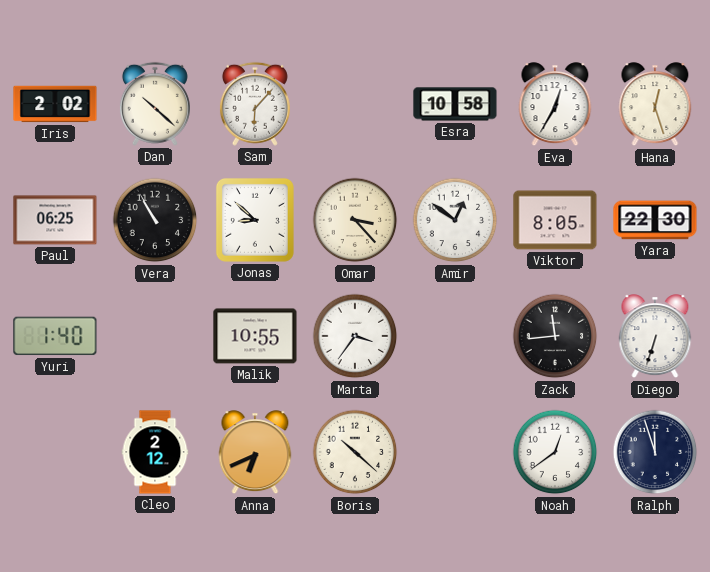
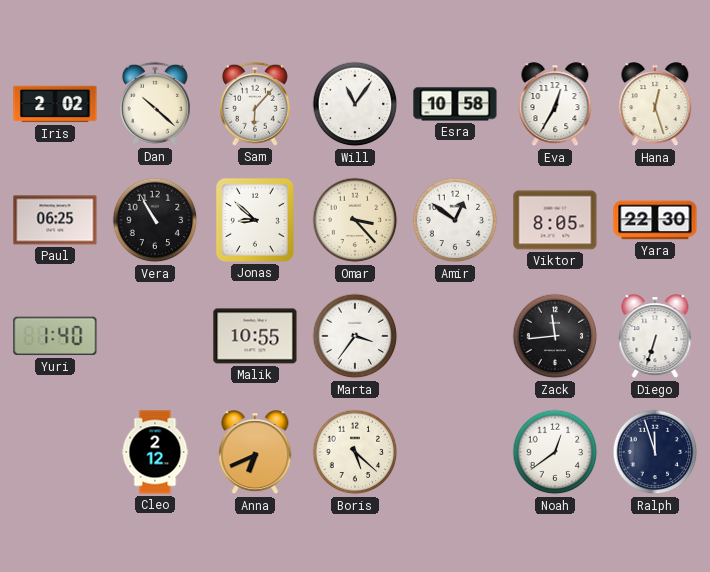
Will: none -> 11:06 (355, 104)
Boris: 10:22 -> 5:22 (355, 452)
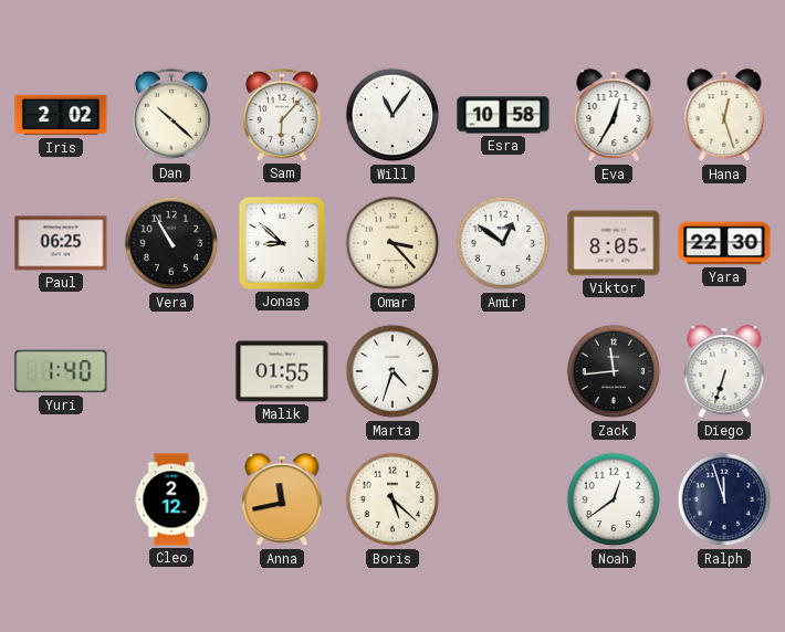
Malik: 10:55 -> 01:55 (282, 371)
Marta: 3:36 -> 4:33 (393, 371)
Anna: 6:41 -> 11:43 (282, 501)
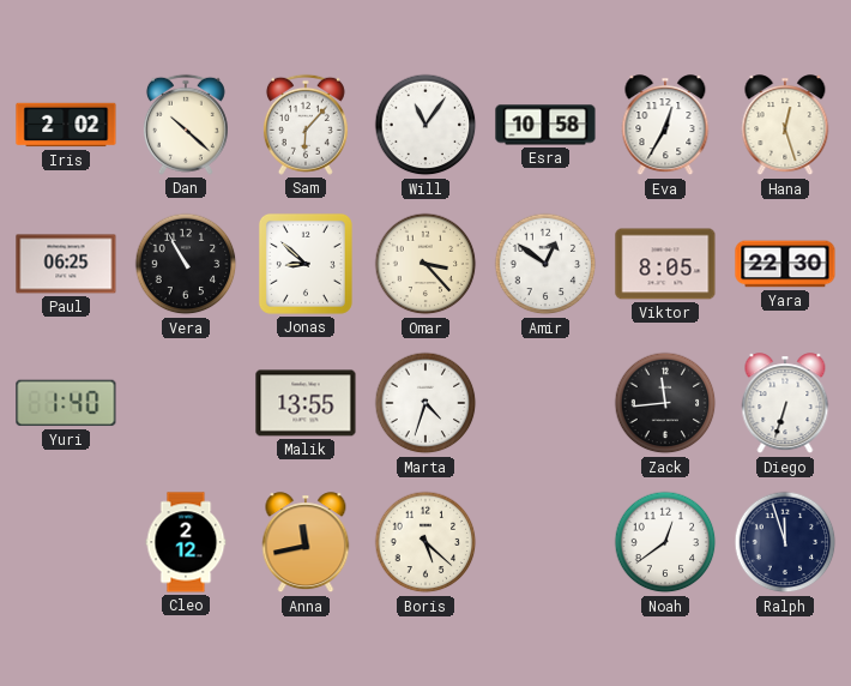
Malik: 01:55 -> 13:55 (306, 403)
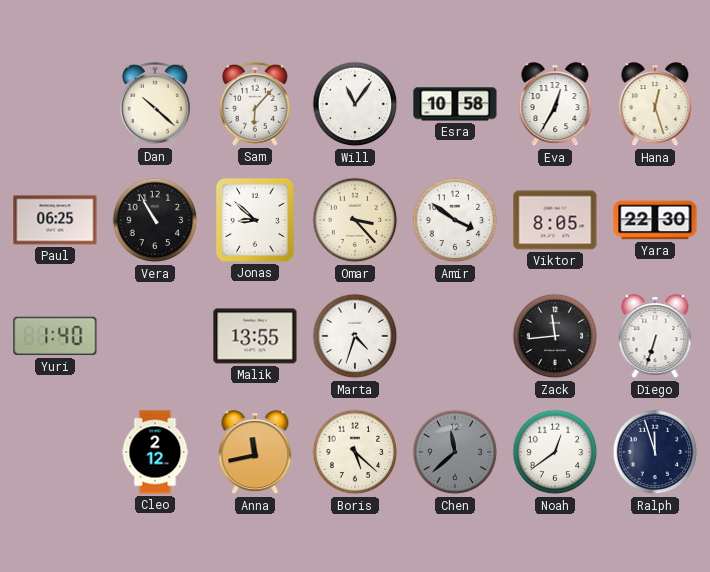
Iris: 2:02 -> none (66, 125)
Amir: 12:51 -> 3:51 (455, 220)
Chen: none -> 11:38 (455, 452)
